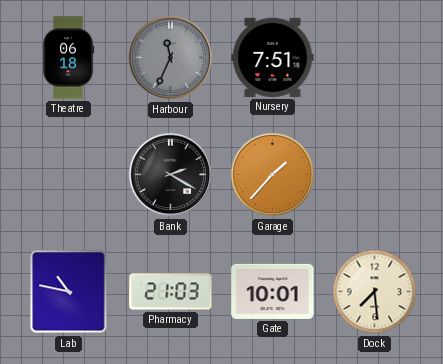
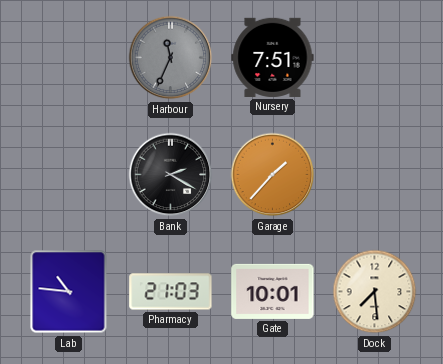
Theatre: 06:18 -> none (68, 58)
Lab: 10:47 -> 10:46 (69, 292)
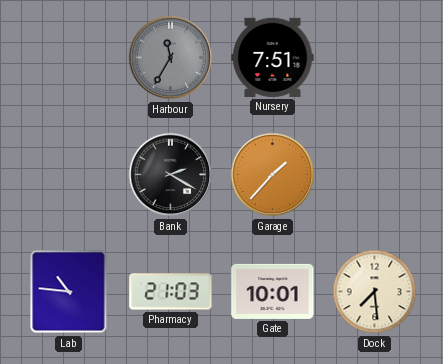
Harbour: 11:34 -> 11:35 (171, 58)
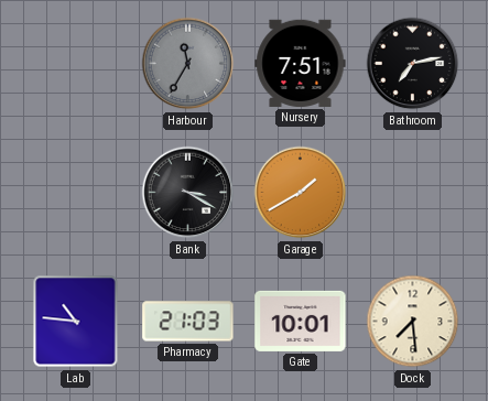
Bathroom: none -> 7:13 (413, 64)
Bank: 2:20 -> 3:20 (188, 193)
Garage: 1:37 -> 1:40 (301, 193)
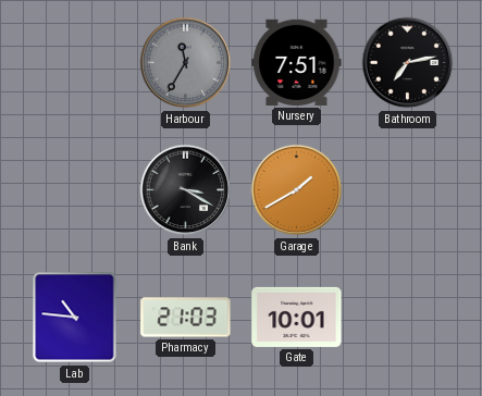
Dock: 7:29 -> none (413, 322)
